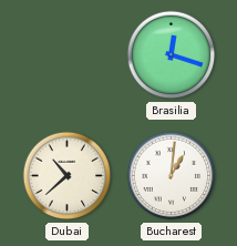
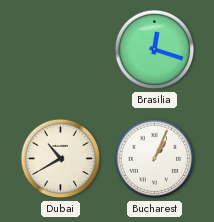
Dubai: 10:38 -> 10:40 (61, 159)
Bucharest: 1:01 -> 1:04 (155, 159)
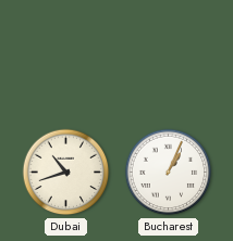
Brasilia: 12:18 -> none (155, 50)
Dubai: 10:40 -> 10:42 (66, 173)
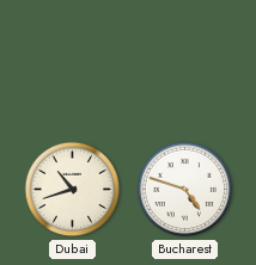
Bucharest: 1:04 -> 4:48 (185, 190)
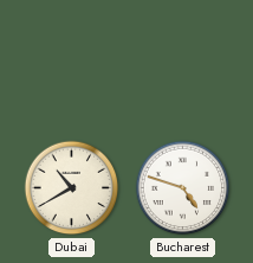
Dubai: 10:42 -> 10:40 (72, 188)
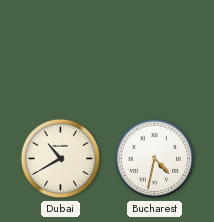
Bucharest: 4:48 -> 4:32 (155, 159)
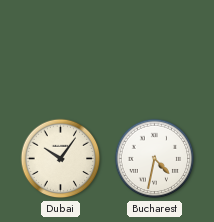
Dubai: 10:40 -> 10:06 (61, 159)
